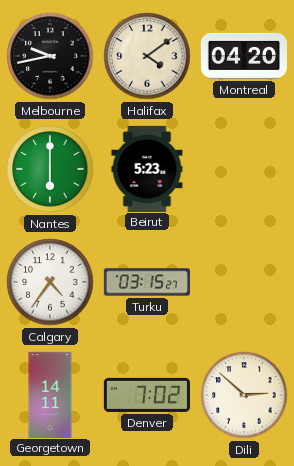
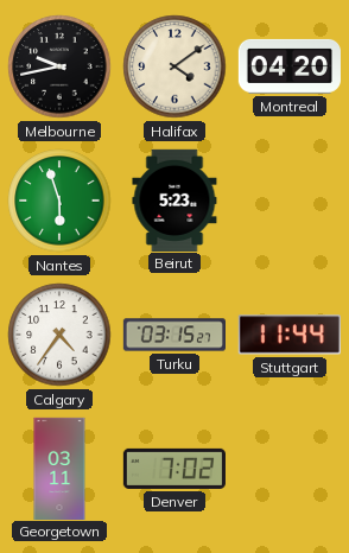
Nantes: 6:00 -> 5:57 (59, 201)
Stuttgart: none -> 11:44 (290, 335)
Georgetown: 14:11 -> 03:11 (59, 468)
Dili: 2:52 -> none (244, 395)
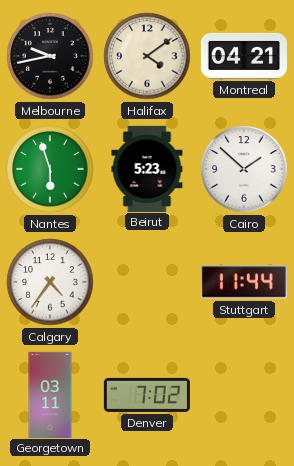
Montreal: 04:20 -> 04:21 (244, 56)
Cairo: none -> 1:52 (244, 169)
Turku: 03:15 -> none (173, 335)
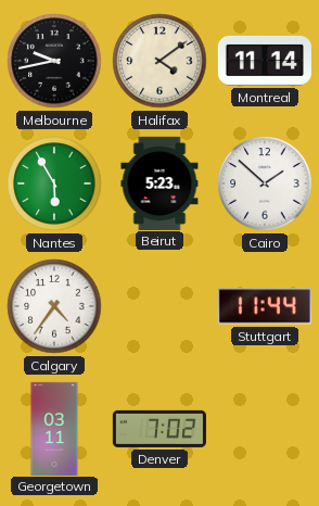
Montreal: 04:21 -> 11:14 (265, 61)
Nantes: 5:57 -> 5:55 (54, 184)
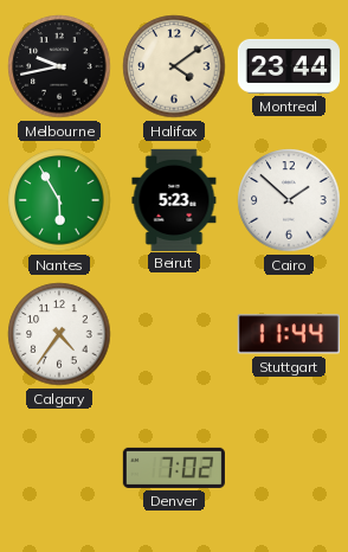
Montreal: 11:14 -> 23:44 (289, 66)
Georgetown: 03:11 -> none (54, 428)
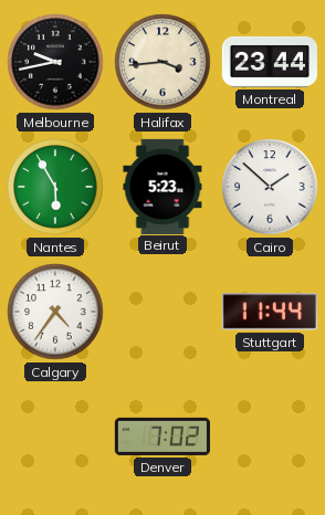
Halifax: 4:09 -> 3:44 (162, 62)
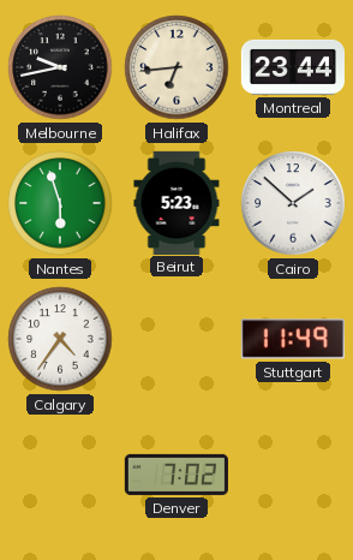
Halifax: 3:44 -> 6:44 (176, 67)
Nantes: 5:55 -> 5:57 (60, 203)
Stuttgart: 11:44 -> 11:49 (293, 339)
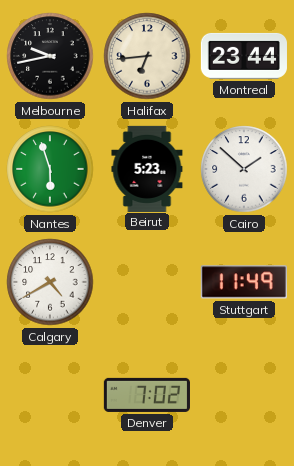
Calgary: 4:36 -> 4:40 (50, 282)
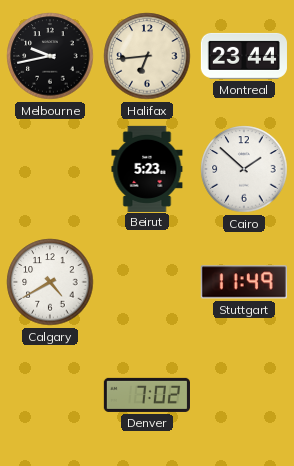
Nantes: 5:57 -> none (50, 169)
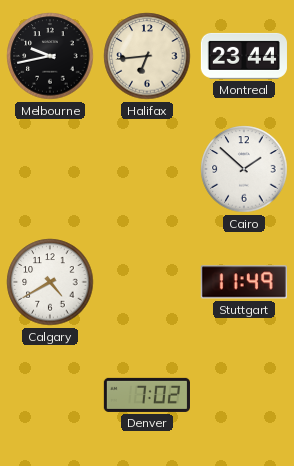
Beirut: 5:23 -> none (147, 168)
